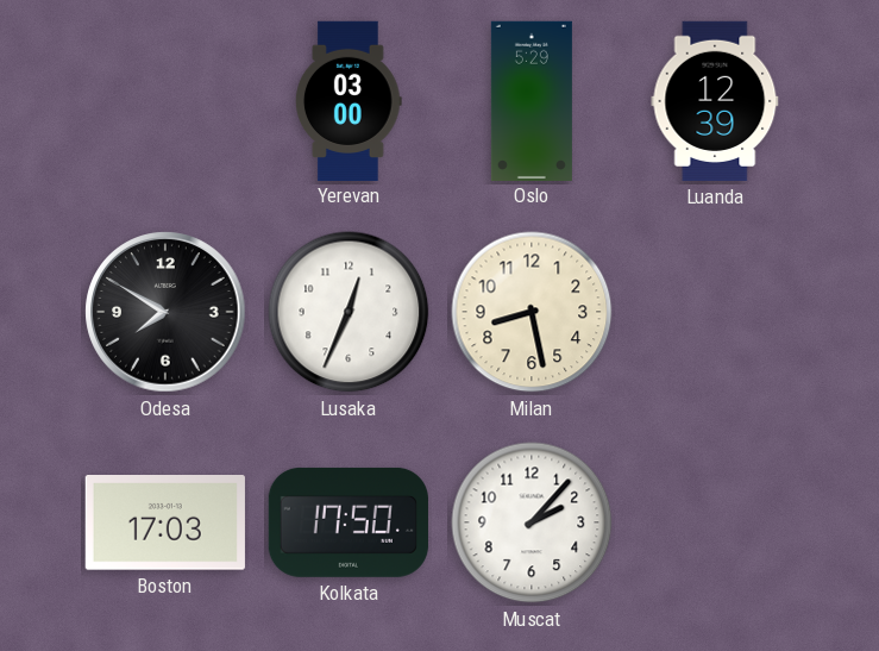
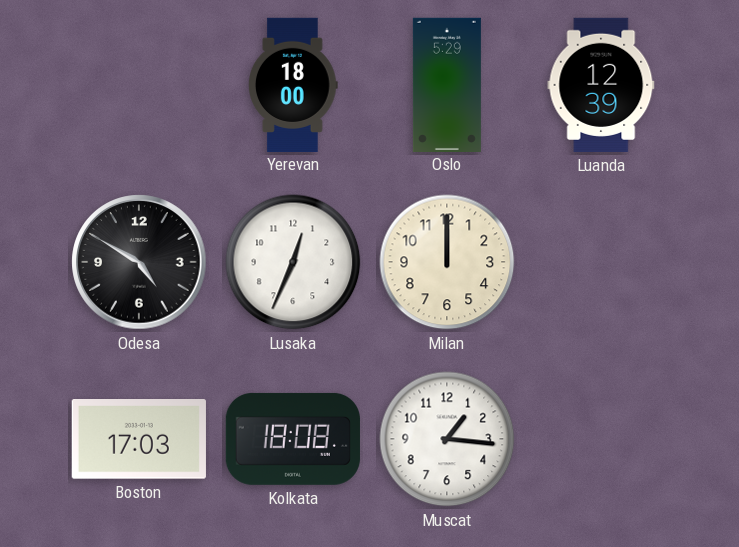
Yerevan: 03:00 -> 18:00 (294, 84)
Odesa: 7:50 -> 4:50 (139, 262)
Milan: 8:28 -> 12:00 (447, 262)
Kolkata: 17:50 -> 18:08 (293, 439)
Muscat: 2:07 -> 1:16 (447, 439)
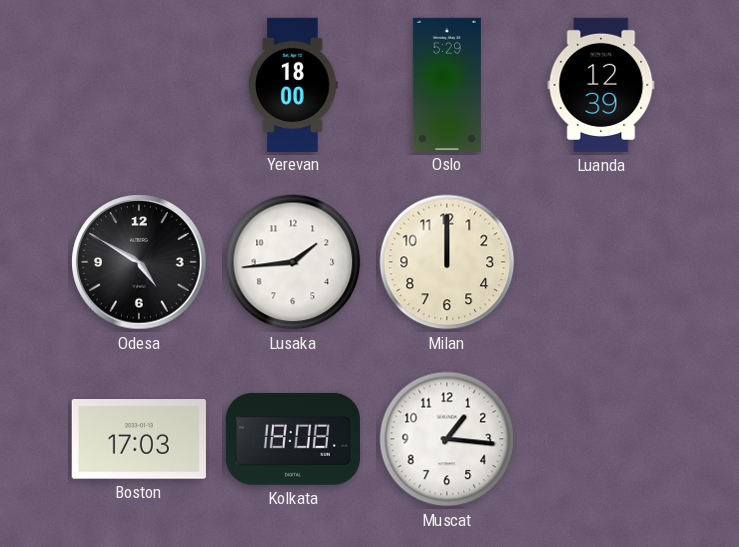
Lusaka: 12:34 -> 1:44 (293, 262)
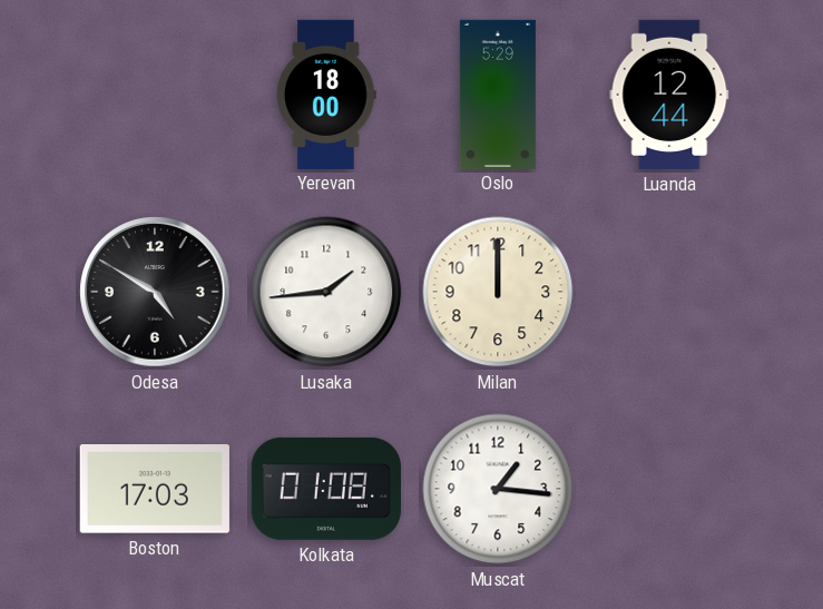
Luanda: 12:39 -> 12:44 (669, 95)
Kolkata: 18:08 -> 01:08 (326, 489)
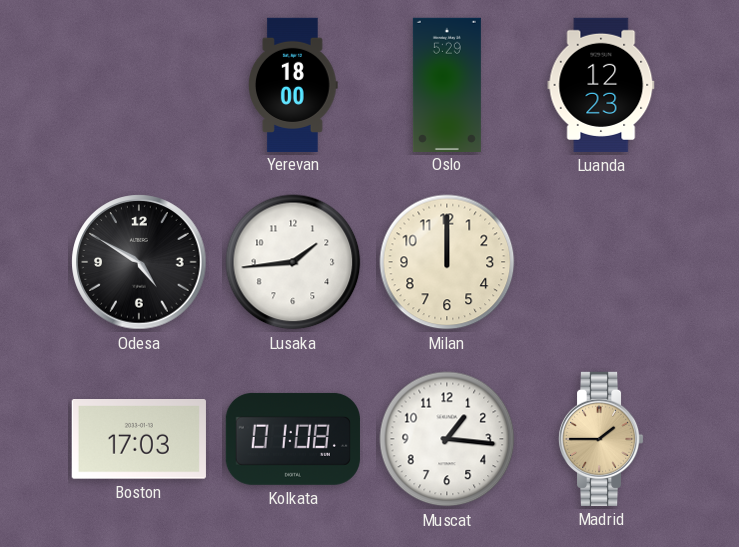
Luanda: 12:44 -> 12:23 (601, 85)
Madrid: none -> 1:45 (601, 439)
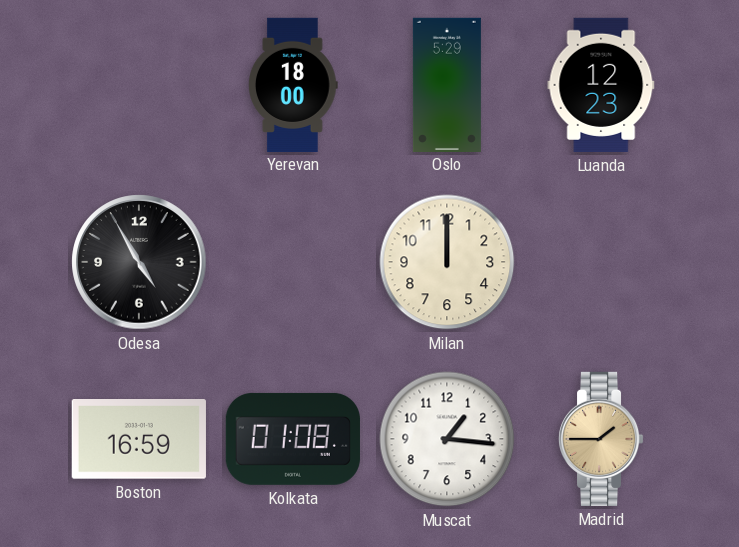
Odesa: 4:50 -> 4:55 (139, 262)
Lusaka: 1:44 -> none (293, 262)
Boston: 17:03 -> 16:59 (139, 440)
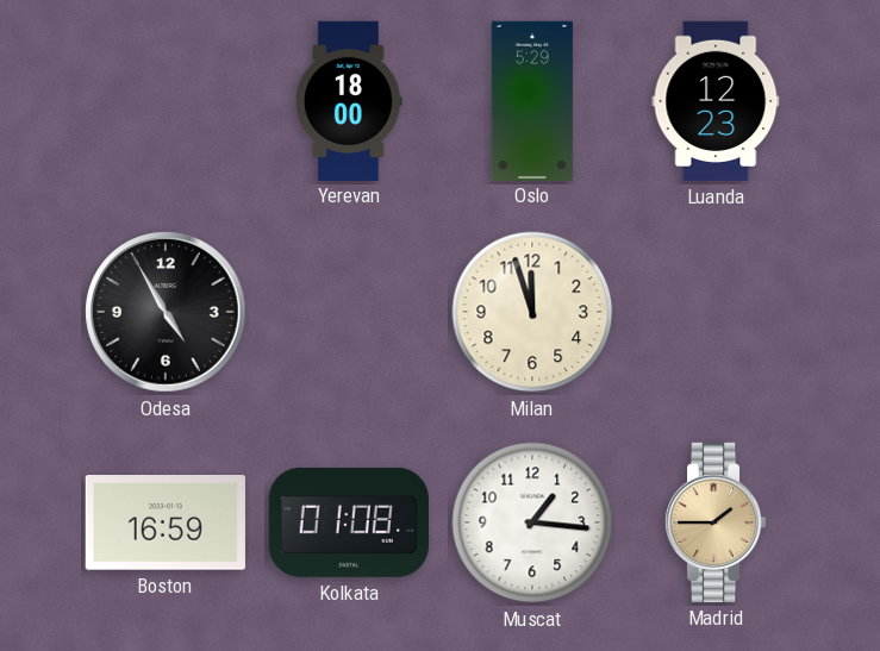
Milan: 12:00 -> 11:57 (532, 312)
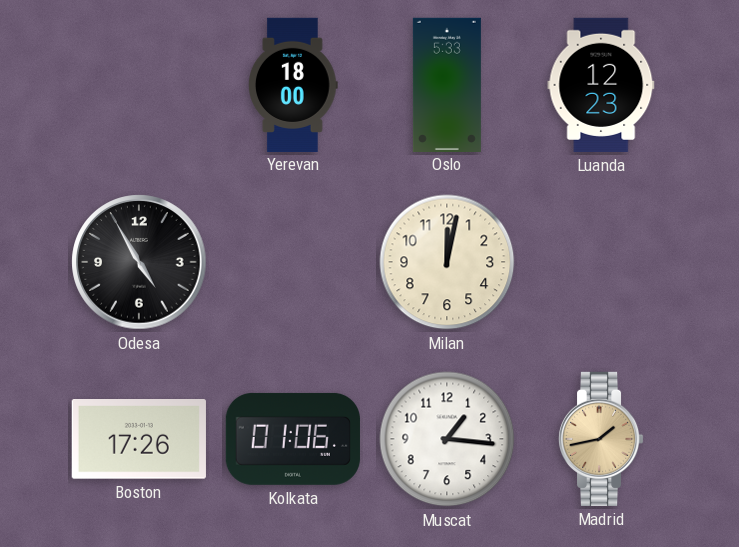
Oslo: 5:29 -> 5:33 (447, 84)
Milan: 11:57 -> 12:02 (447, 262)
Boston: 16:59 -> 17:26 (139, 440)
Kolkata: 01:08 -> 01:06 (293, 439)
Madrid: 1:45 -> 1:43 (601, 439)
